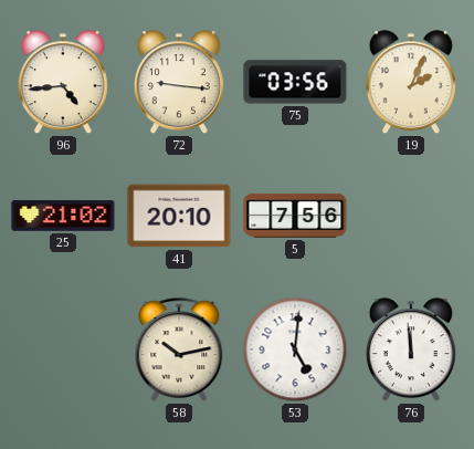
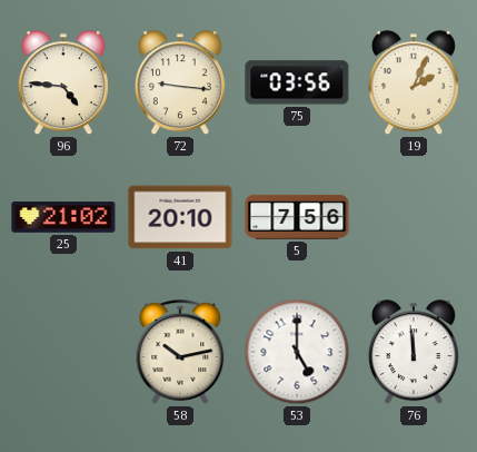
96: 4:44 -> 4:46 (63, 83)
53: 5:01 -> 5:00 (297, 352)
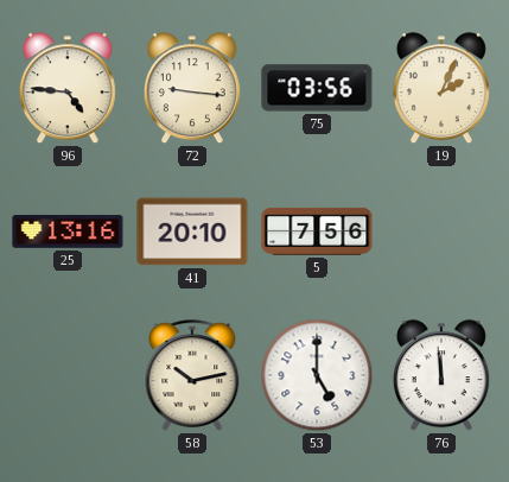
25: 21:02 -> 13:16 (68, 232)
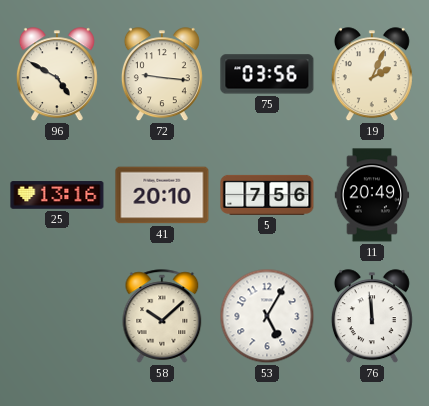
96: 4:46 -> 4:50 (57, 75)
11: none -> 20:49 (372, 195)
58: 10:13 -> 10:08 (162, 316)
53: 5:00 -> 5:05 (267, 316)
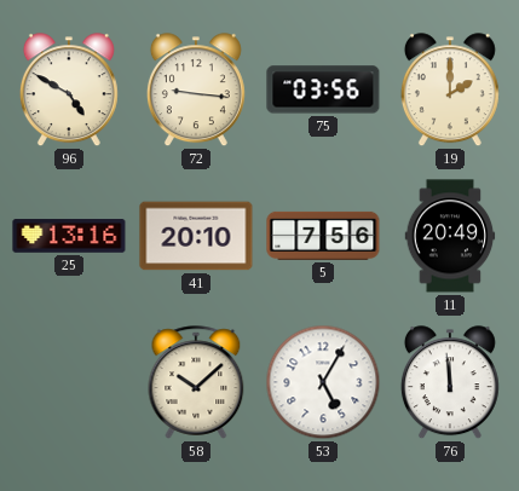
19: 2:04 -> 2:00 (450, 91)
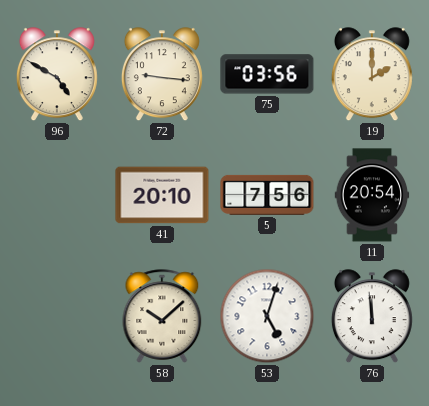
25: 13:16 -> none (69, 236)
11: 20:49 -> 20:54 (372, 195)
53: 5:05 -> 5:03 (267, 316)
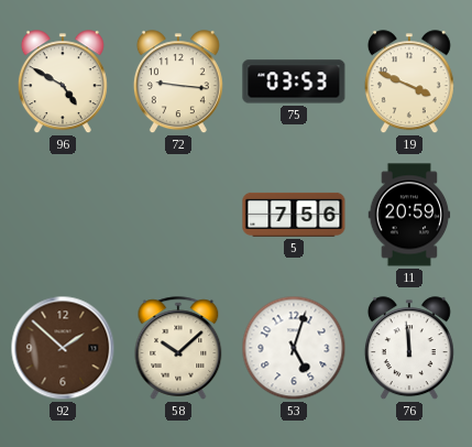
75: 03:56 -> 03:53 (294, 81)
19: 2:00 -> 3:49 (409, 83)
41: 20:10 -> none (162, 195)
11: 20:54 -> 20:59 (409, 215)
92: none -> 1:52 (63, 348)
